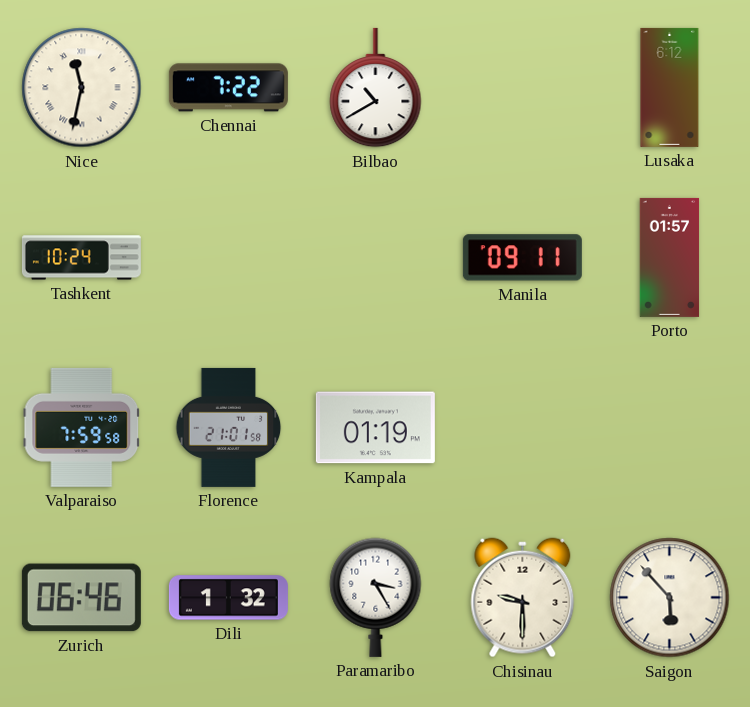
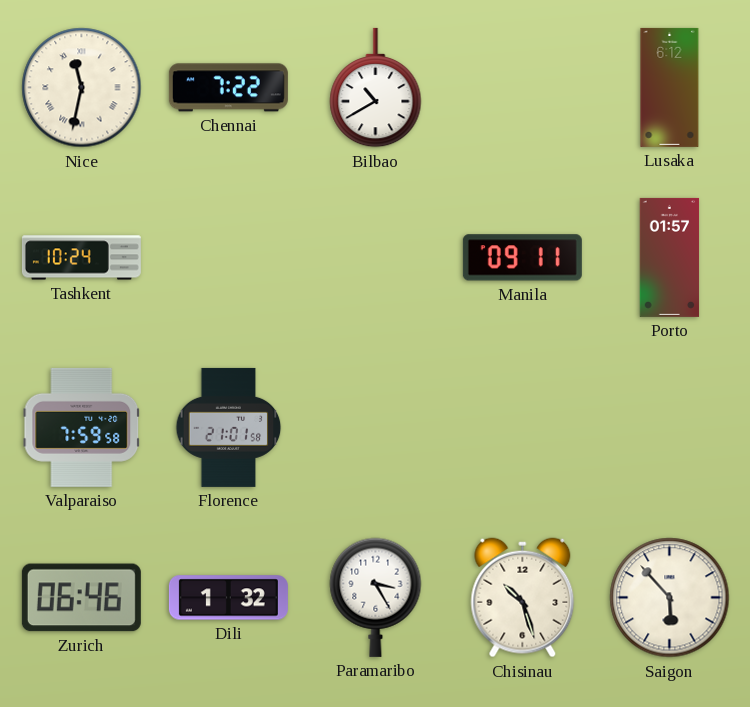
Kampala: 01:19 -> none (375, 428)
Chisinau: 9:30 -> 10:27 (523, 598)
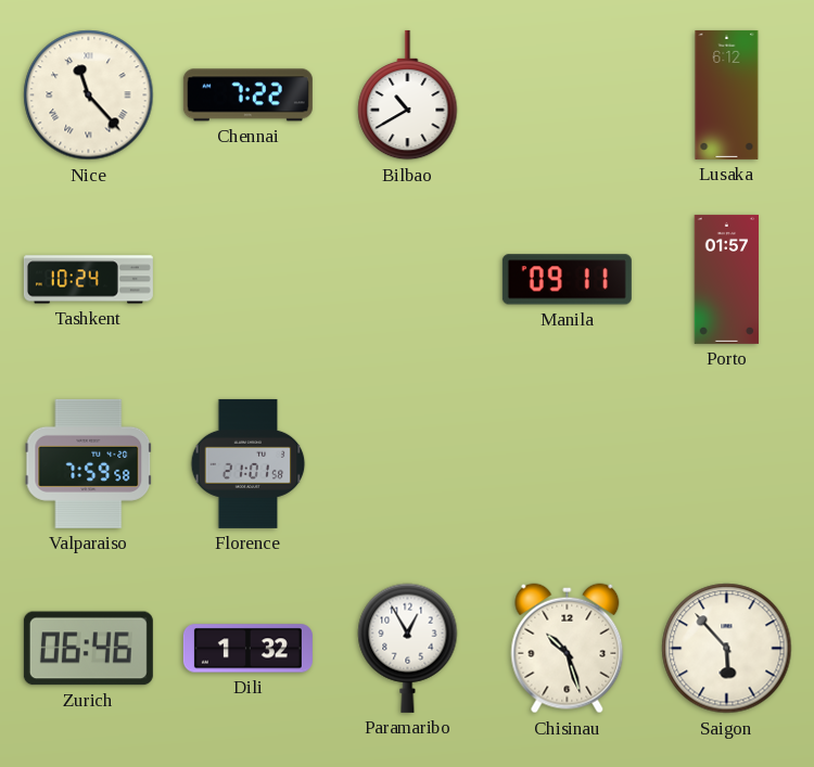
Nice: 11:32 -> 11:23 (89, 95)
Paramaribo: 3:25 -> 12:55 (408, 648)
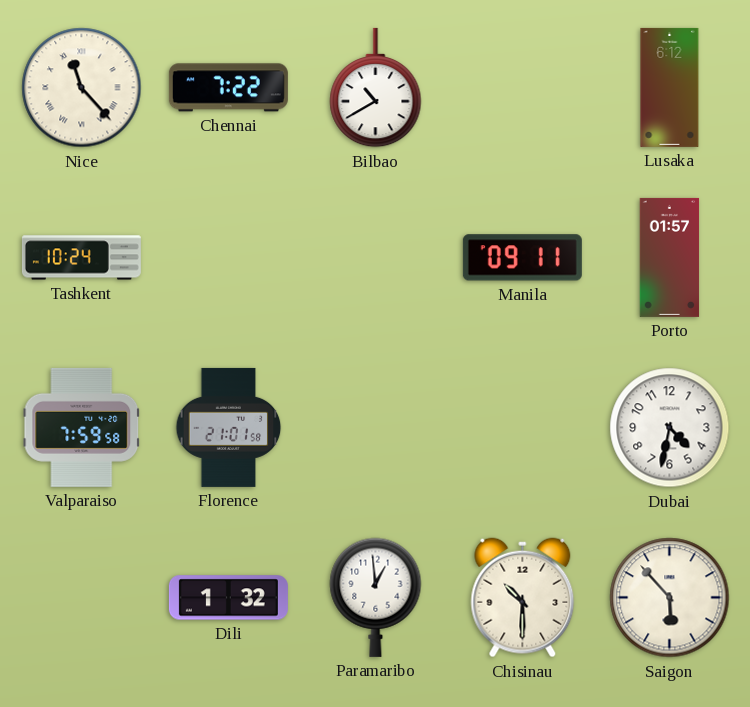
Dubai: none -> 4:32 (670, 428)
Zurich: 06:46 -> none (88, 649)
Paramaribo: 12:55 -> 12:59 (376, 597)
Chisinau: 10:27 -> 10:30 (523, 598)
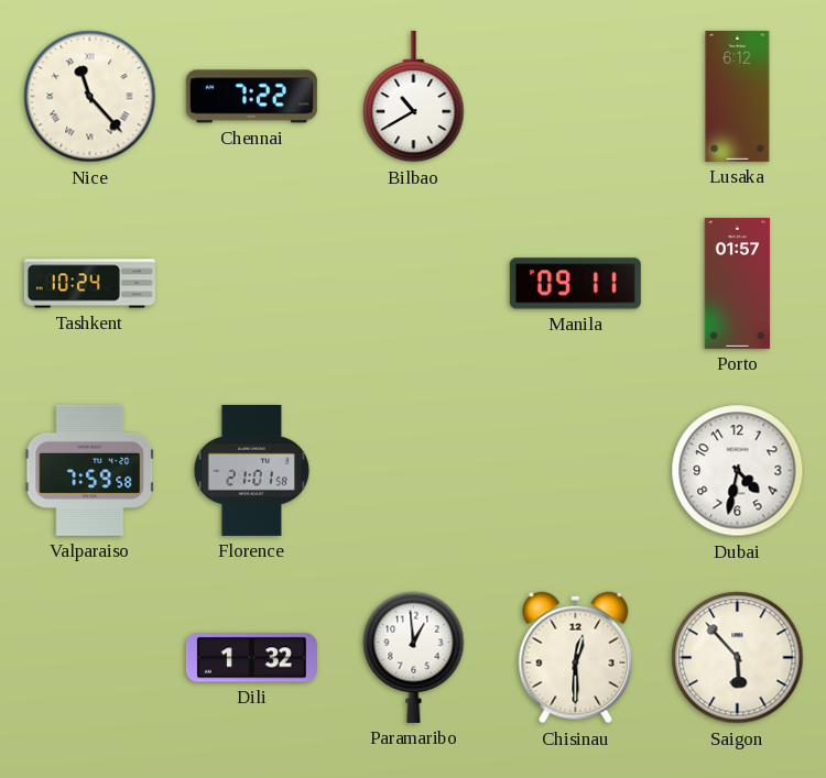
Chisinau: 10:30 -> 12:30 (576, 658)
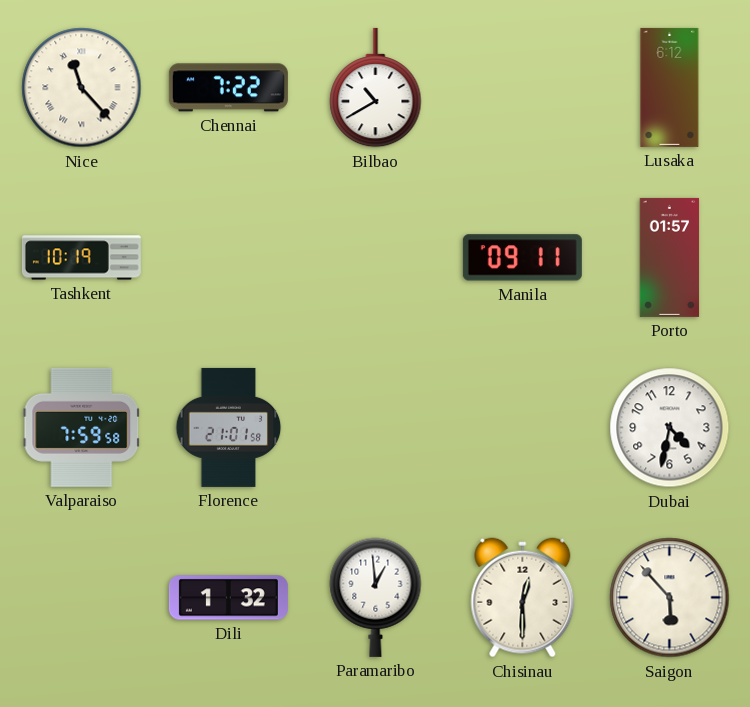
Tashkent: 10:24 -> 10:19 (81, 258)
